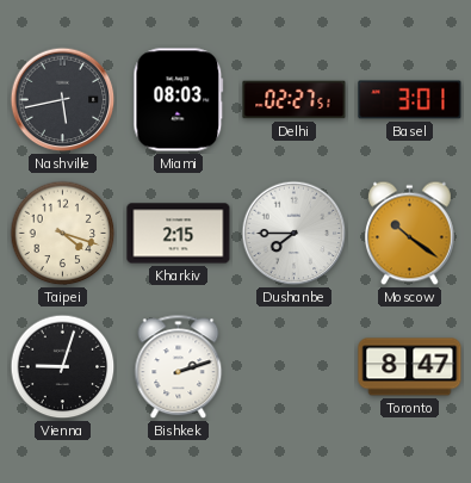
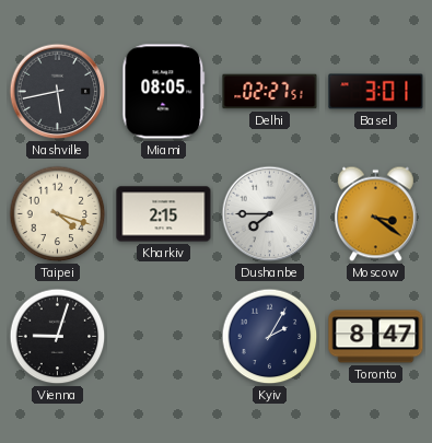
Miami: 08:03 -> 08:05 (164, 92)
Moscow: 10:21 -> 3:21 (375, 214)
Bishkek: 2:12 -> none (179, 367)
Kyiv: none -> 2:05 (270, 337)
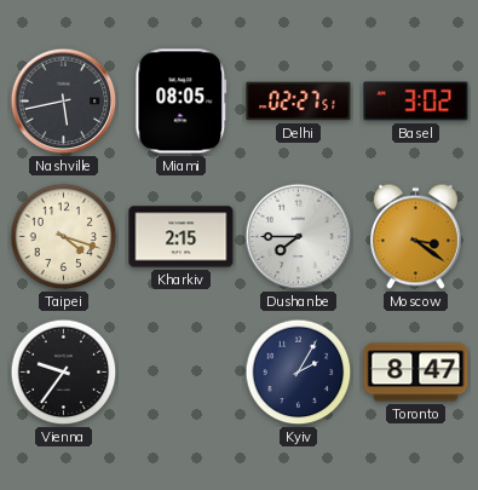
Basel: 3:01 -> 3:02 (416, 102)
Vienna: 9:03 -> 9:36 (64, 373)
